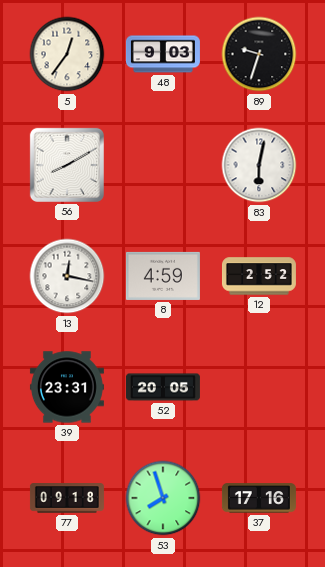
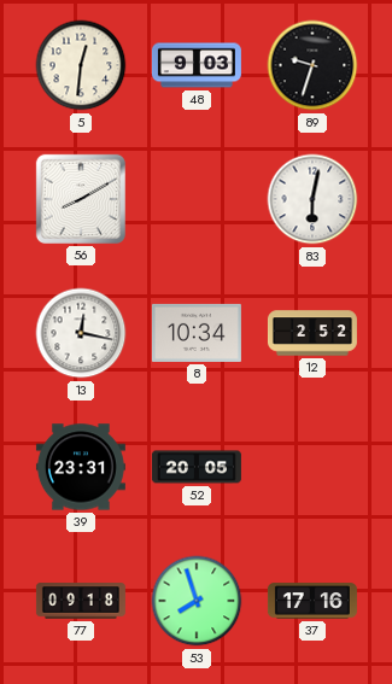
5: 12:36 -> 12:31 (81, 65)
8: 4:59 -> 10:34 (197, 333)
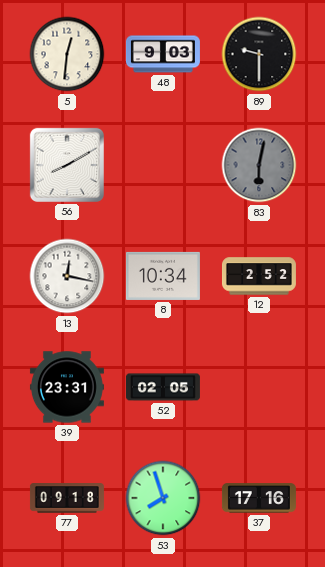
89: 9:33 -> 9:30 (259, 54)
83 dial: white -> grey (259, 165)
52: 20:05 -> 02:05 (163, 387)
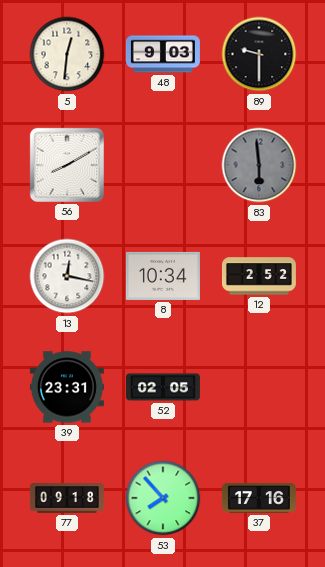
83: 6:02 -> 5:59 (259, 165)
53: 7:57 -> 7:53 (163, 498)
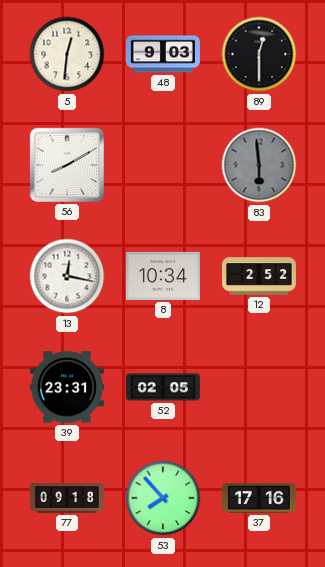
89: 9:30 -> 12:30 (259, 54)
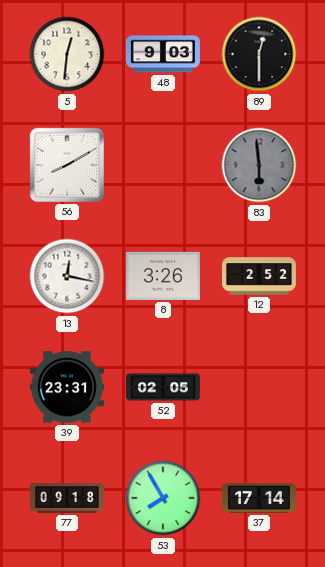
8: 10:34 -> 3:26 (163, 276)
53: 7:53 -> 7:55 (163, 498)
37: 17:16 -> 17:14 (259, 498)
